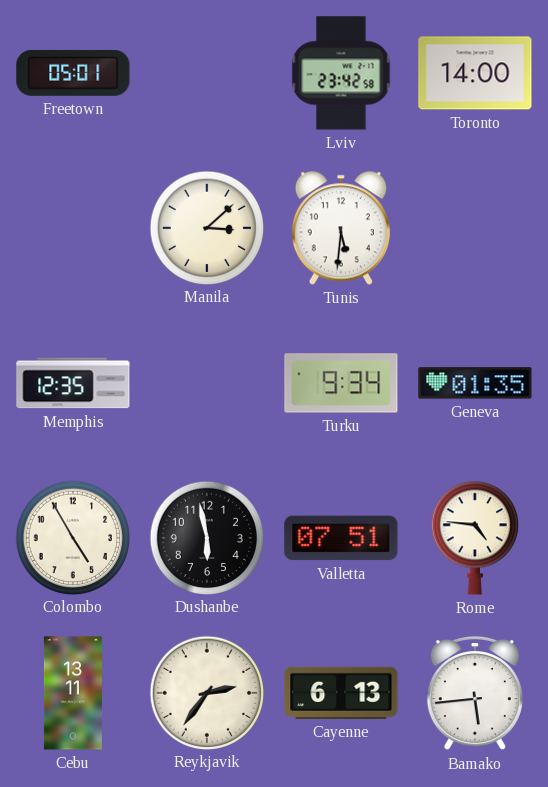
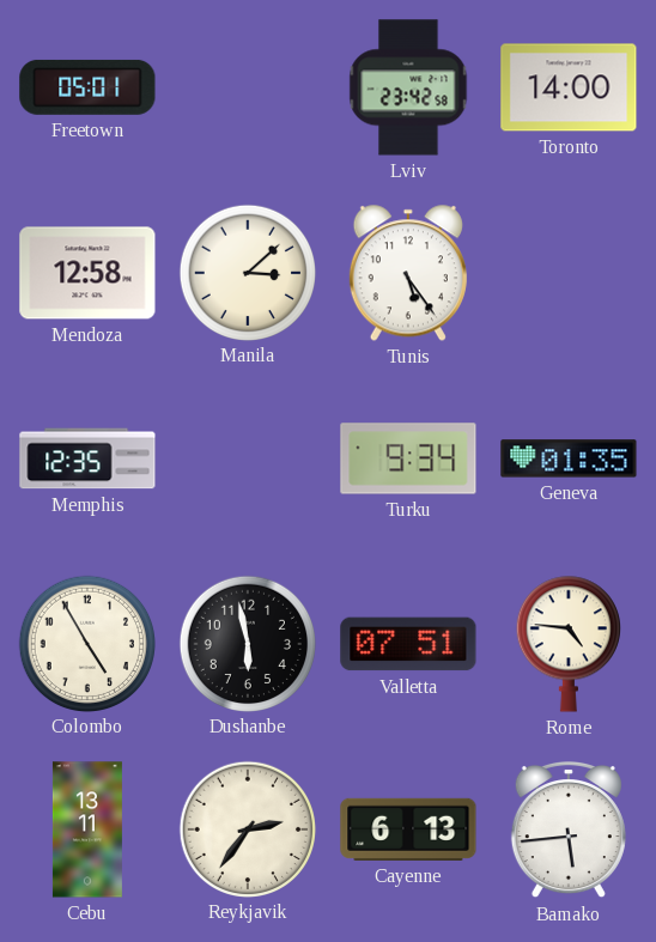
Mendoza: none -> 12:58 (87, 273)
Tunis: 5:31 -> 5:24 (408, 273)
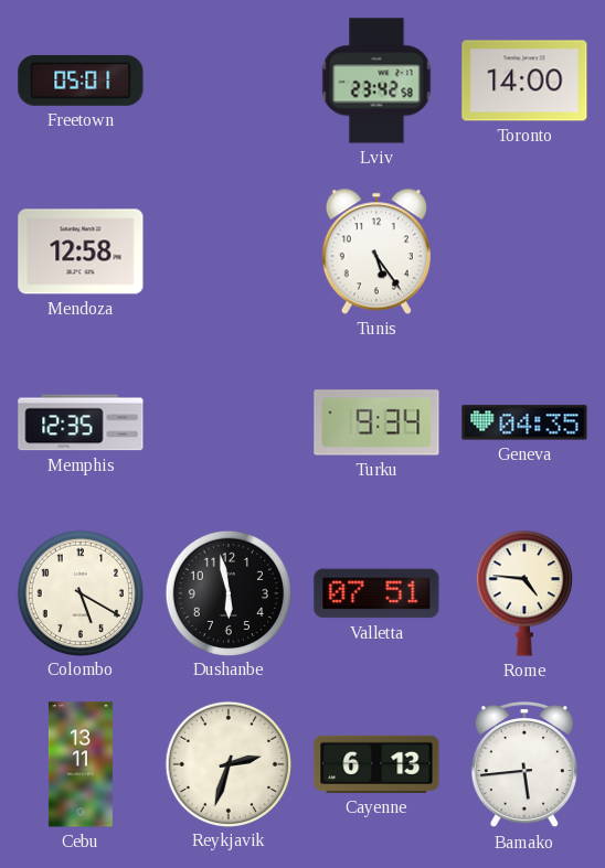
Manila: 3:08 -> none (247, 272)
Geneva: 01:35 -> 04:35 (524, 422)
Colombo: 4:55 -> 5:20 (79, 592)
Reykjavik: 2:36 -> 2:33 (227, 763)
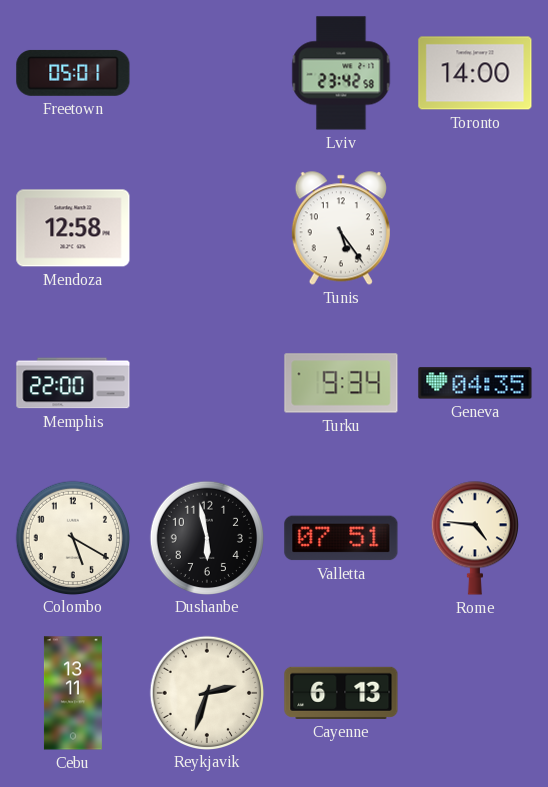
Memphis: 12:35 -> 22:00 (73, 383)
Bamako: 5:44 -> none (524, 764)
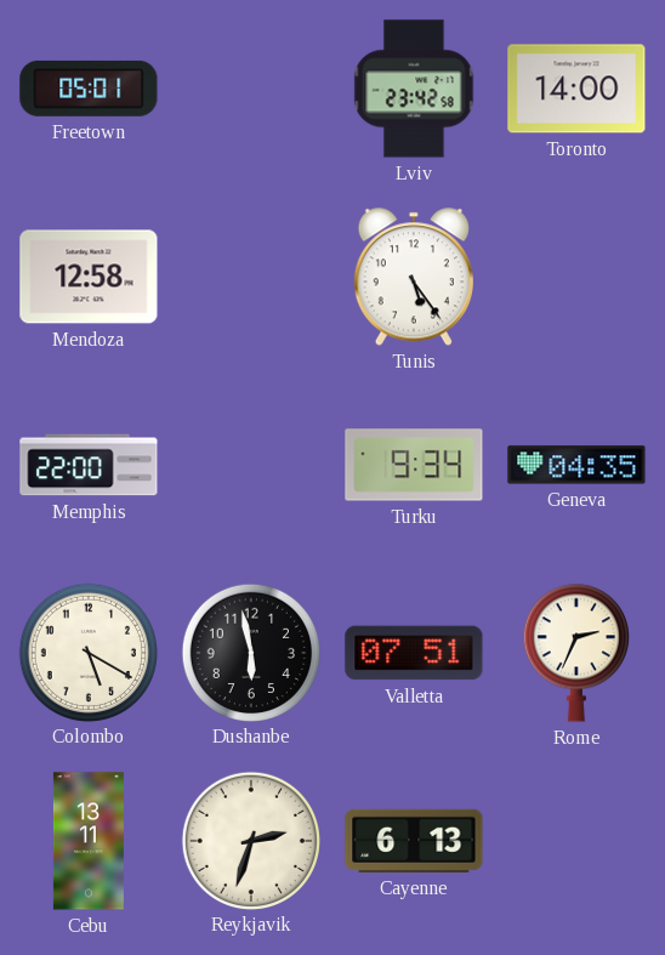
Rome: 4:46 -> 2:34 (576, 653)
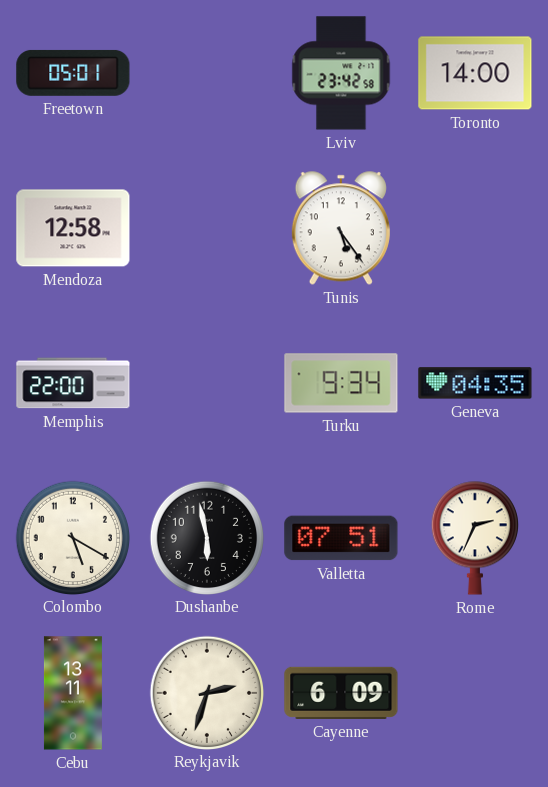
Cayenne: 6:13 -> 6:09 (341, 693)
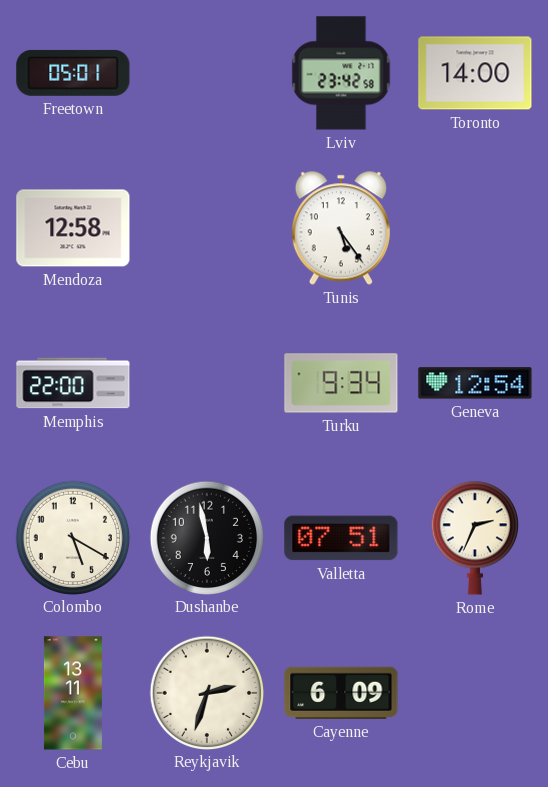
Geneva: 04:35 -> 12:54 (475, 383)
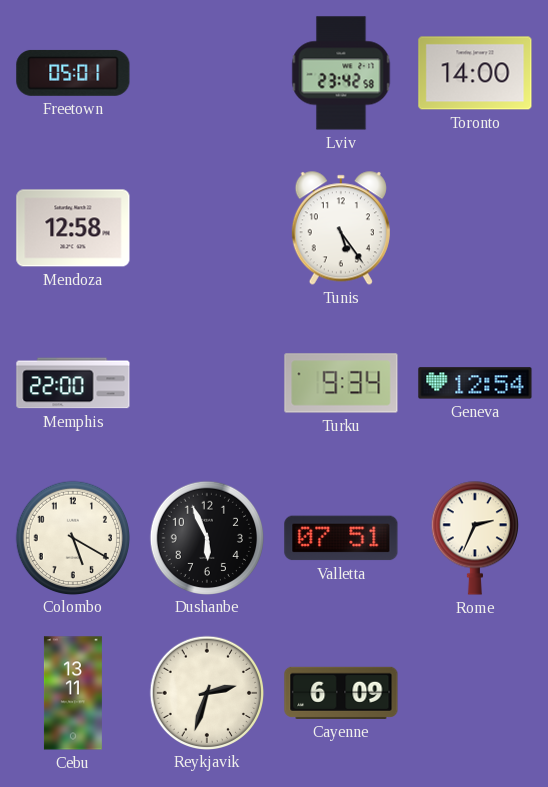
Dushanbe: 5:58 -> 5:56 (206, 537)
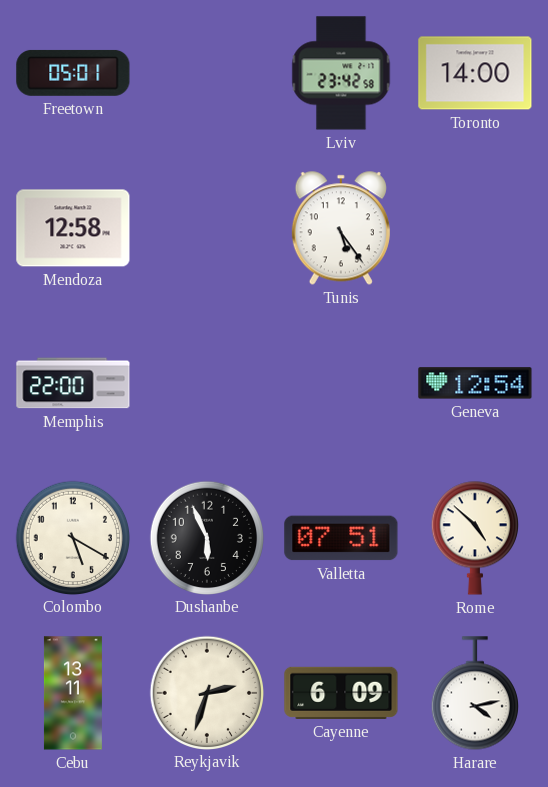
Turku: 9:34 -> none (341, 383)
Rome: 2:34 -> 4:52 (475, 538)
Harare: none -> 4:13 (475, 693)
